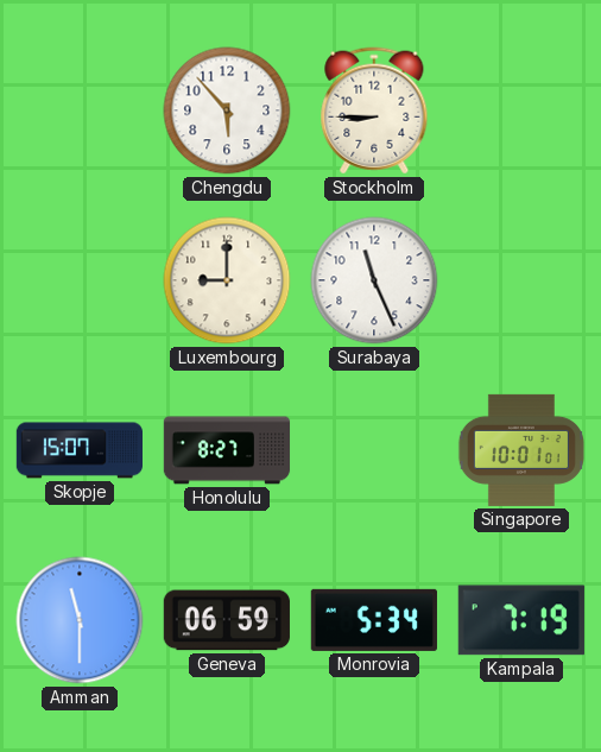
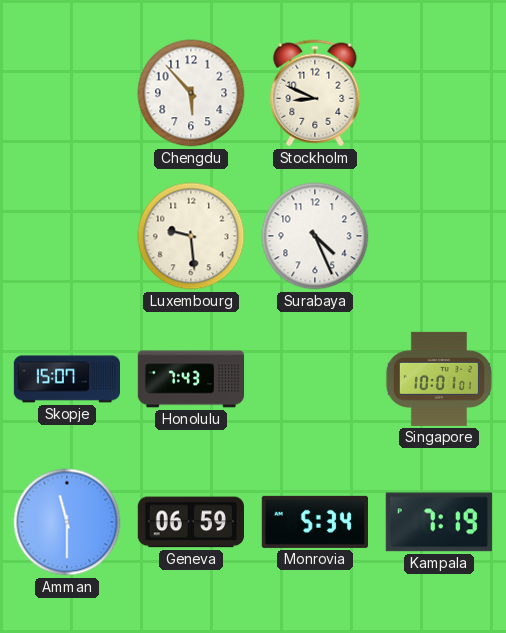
Stockholm: 8:45 -> 8:49 (315, 93)
Luxembourg: 9:00 -> 9:29 (191, 236)
Surabaya: 11:26 -> 4:26 (315, 236)
Honolulu: 8:27 -> 7:43 (191, 379)
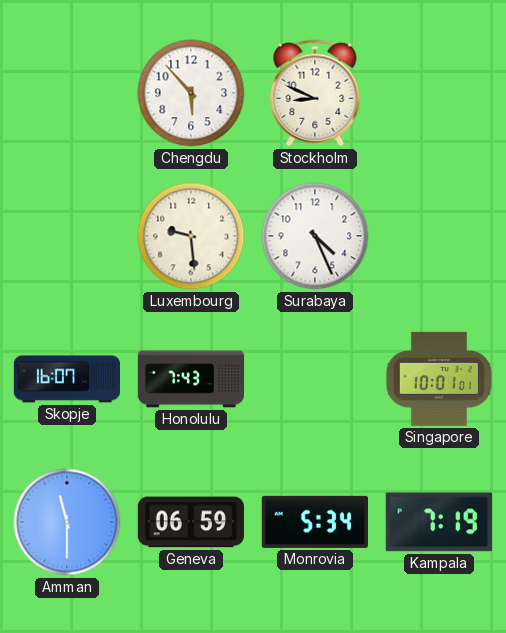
Skopje: 15:07 -> 16:07 (66, 379)
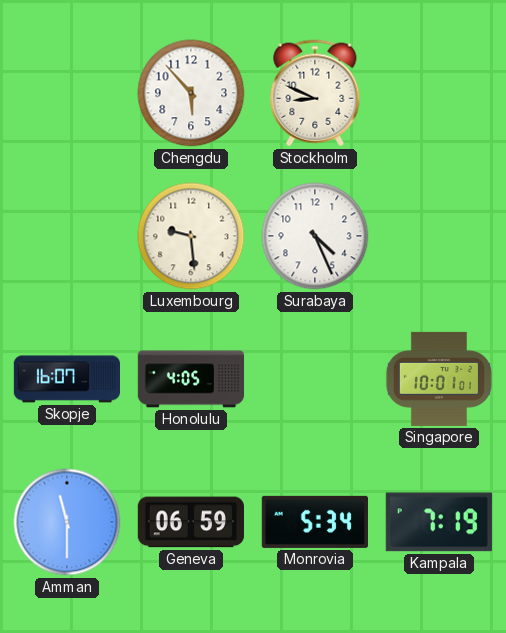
Honolulu: 7:43 -> 4:05 (191, 379)
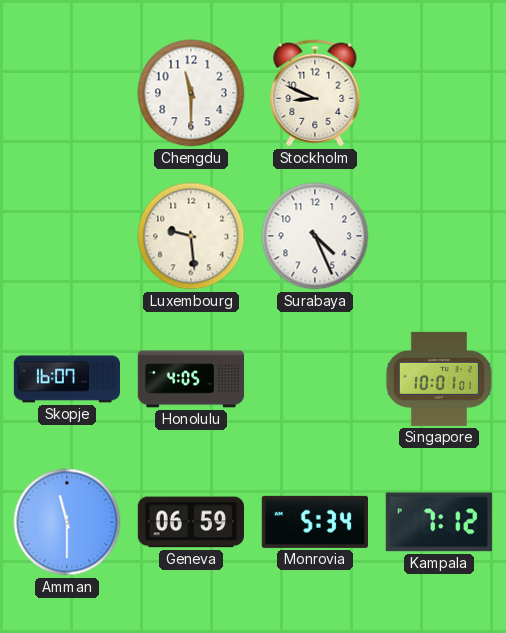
Chengdu: 5:53 -> 11:30 (191, 93)
Kampala: 7:19 -> 7:12 (439, 522)
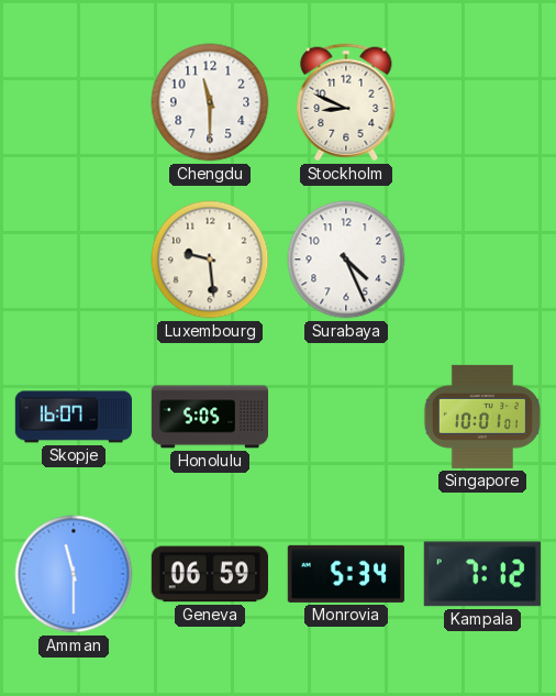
Honolulu: 4:05 -> 5:05 (210, 417)
